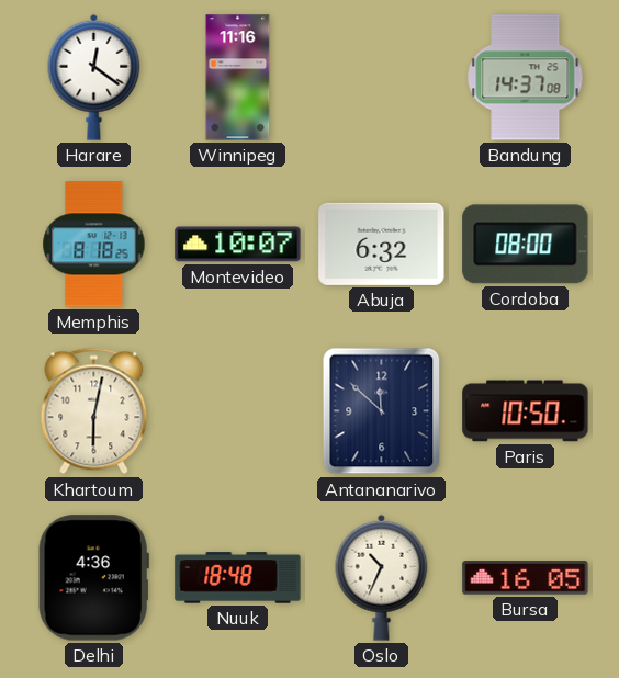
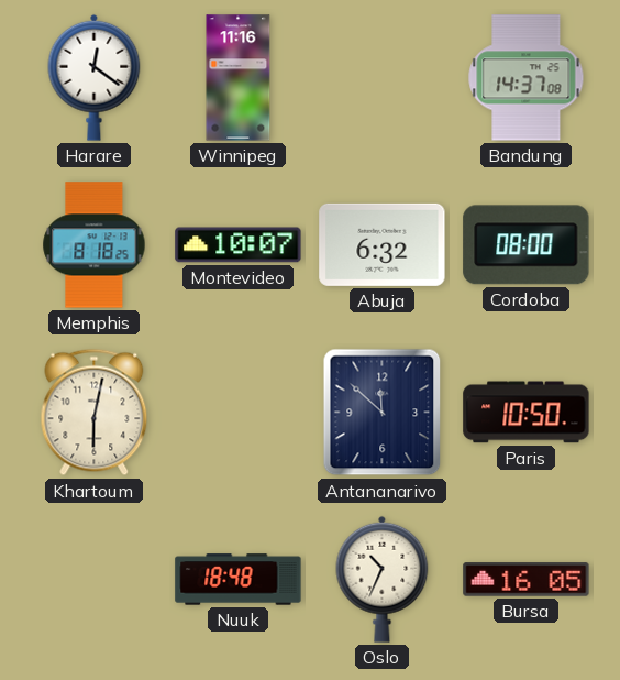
Delhi: 4:36 -> none (93, 578)
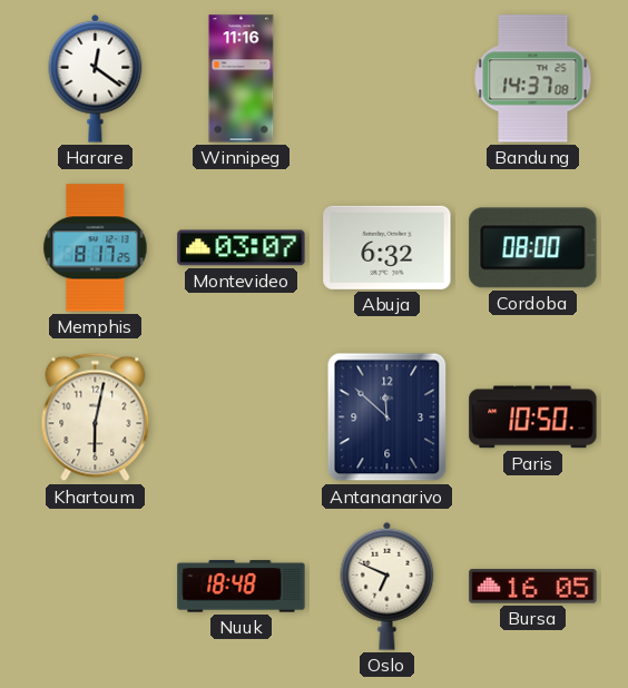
Memphis: 8:18 -> 8:17 (96, 248)
Montevideo: 10:07 -> 03:07 (242, 248)
Oslo: 10:34 -> 6:49 (387, 586)
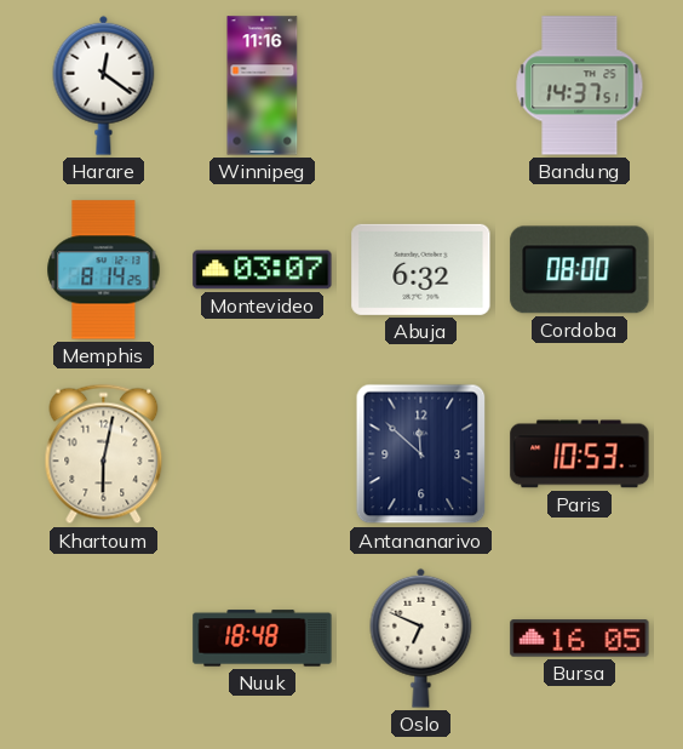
Bandung: 14:37:08 -> 14:37:51 (580, 86)
Memphis: 8:17 -> 8:14 (104, 270)
Paris: 10:50 -> 10:53 (580, 454)
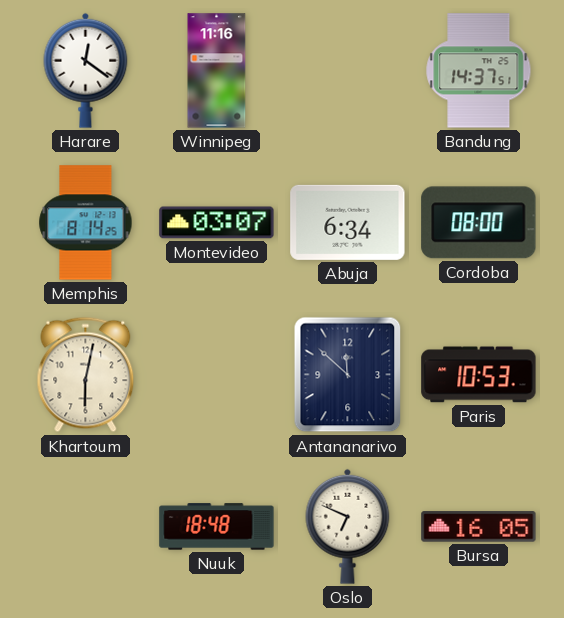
Abuja: 6:32 -> 6:34 (348, 222)
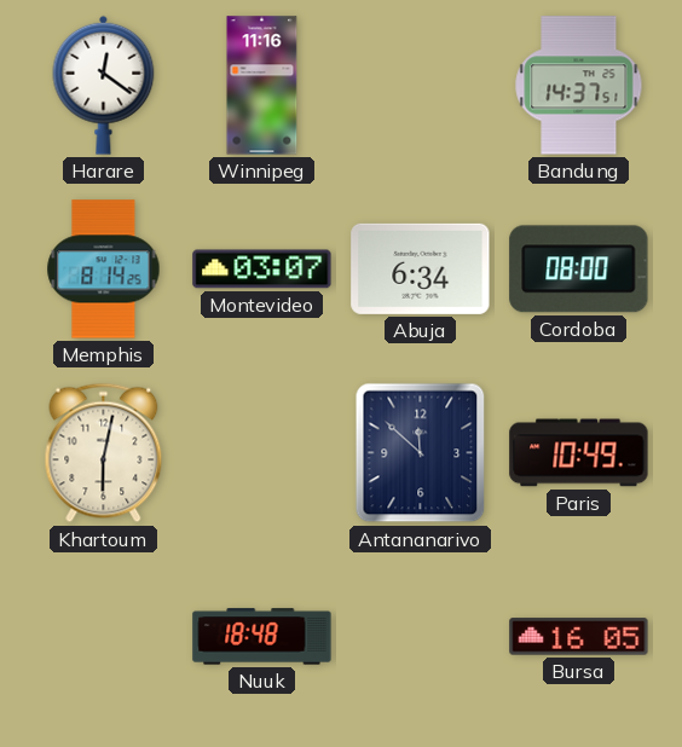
Paris: 10:53 -> 10:49 (579, 453)
Oslo: 6:49 -> none (348, 526)
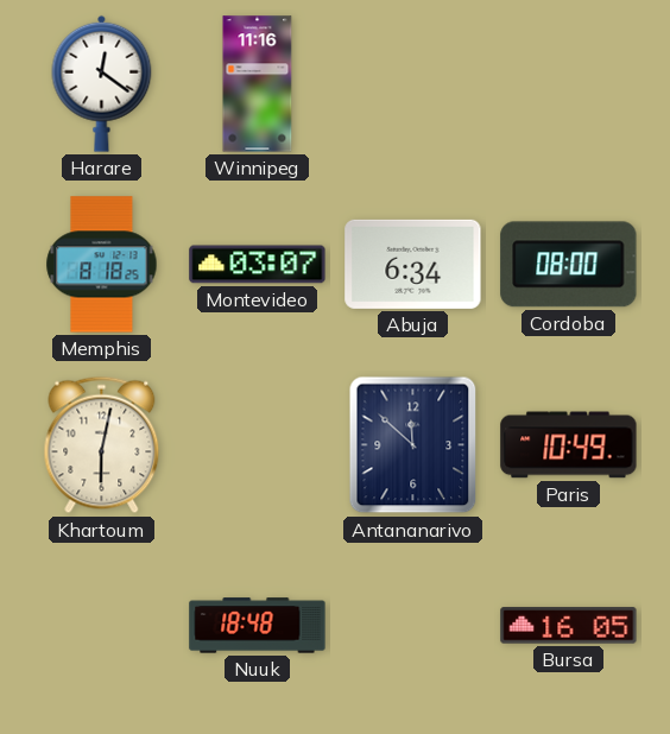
Bandung: 14:37 -> none (579, 86)
Memphis: 8:14 -> 8:18 (102, 265)
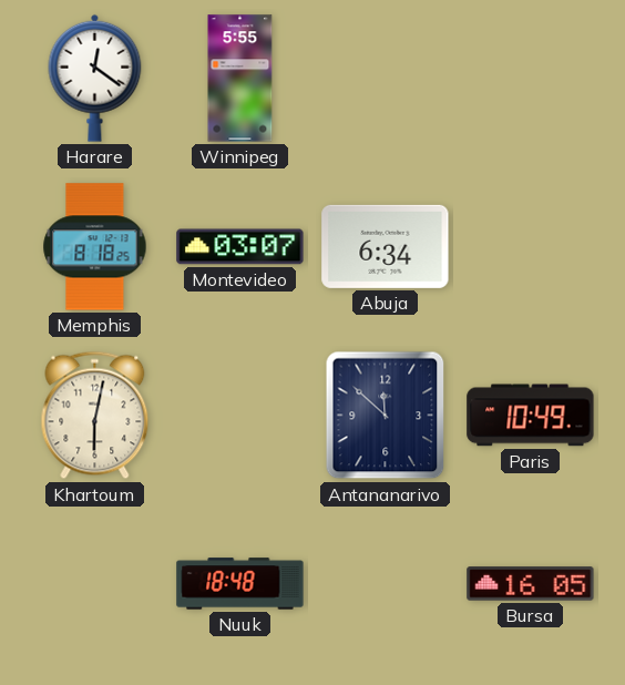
Winnipeg: 11:16 -> 5:55 (240, 79)
Cordoba: 08:00 -> none (569, 265)
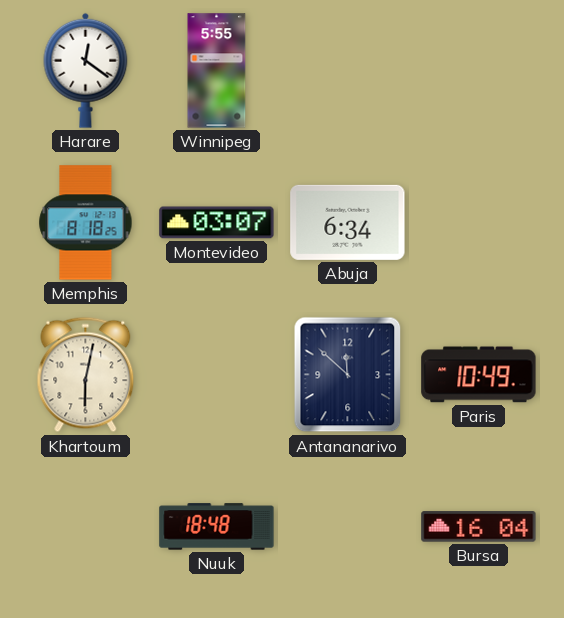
Bursa: 16:05 -> 16:04 (479, 527)
